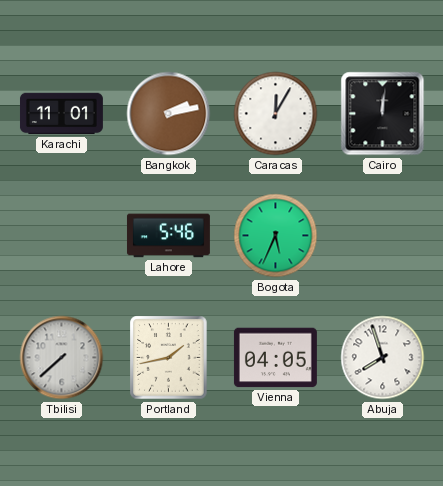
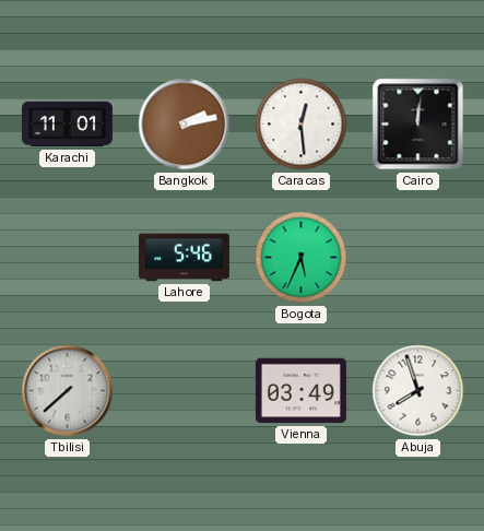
Caracas: 12:05 -> 12:29 (302, 125)
Portland: 1:43 -> none (169, 358)
Vienna: 04:05 -> 03:49 (300, 391)
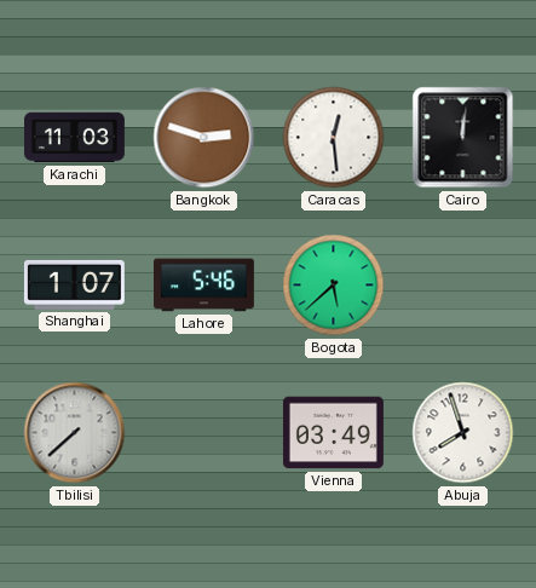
Karachi: 11:01 -> 11:03 (74, 138)
Bangkok: 2:13 -> 2:48 (204, 138)
Shanghai: none -> 1:07 (74, 284)
Bogota: 5:34 -> 5:38 (334, 286)
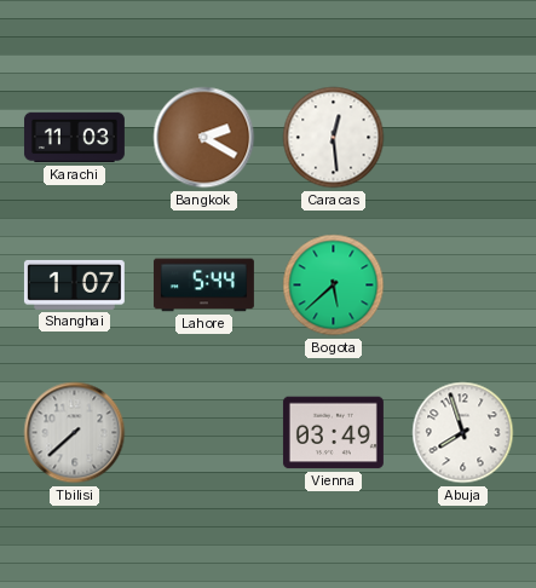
Bangkok: 2:48 -> 2:20 (204, 138)
Cairo: 12:01 -> none (463, 138)
Lahore: 5:46 -> 5:44 (203, 286)
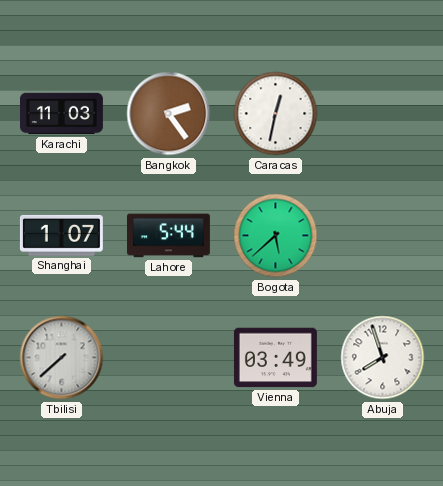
Bangkok: 2:20 -> 2:24 (169, 114)
Caracas: 12:29 -> 12:32 (276, 114)
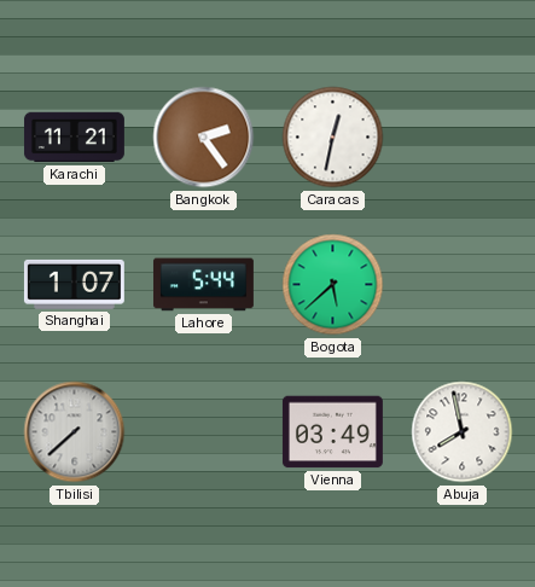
Karachi: 11:03 -> 11:21 (74, 138)
Abuja: 7:57 -> 7:58 (463, 432)
